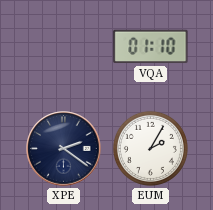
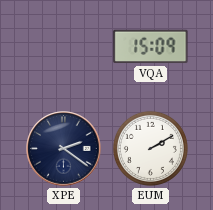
VQA: 01:10 -> 15:09 (151, 47)
EUM: 2:05 -> 2:10 (150, 148)
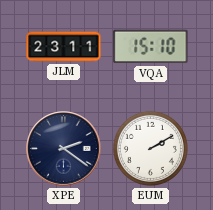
JLM: none -> 23:11 (64, 47)
VQA: 15:09 -> 15:10 (151, 47)
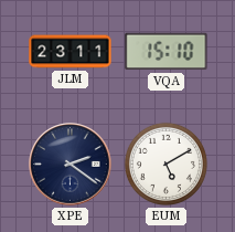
EUM: 2:10 -> 5:10 (165, 164)
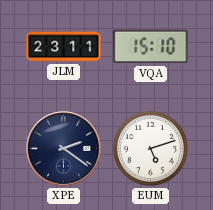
EUM: 5:10 -> 5:12 (150, 148)
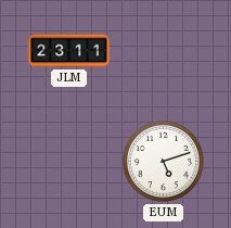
VQA: 15:10 -> none (151, 47)
XPE: 2:21 -> none (64, 149)
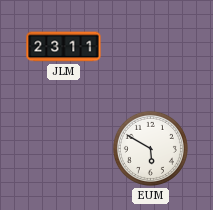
EUM: 5:12 -> 5:50 (150, 148)
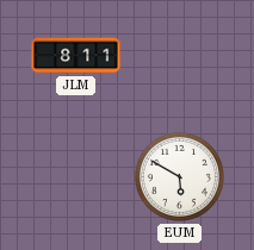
JLM: 23:11 -> 8:11 (76, 56)
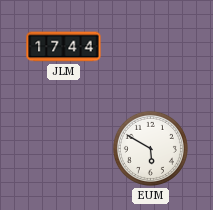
JLM: 8:11 -> 17:44 (64, 47)
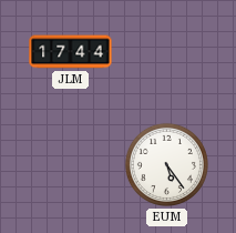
EUM: 5:50 -> 5:24 (166, 164)
